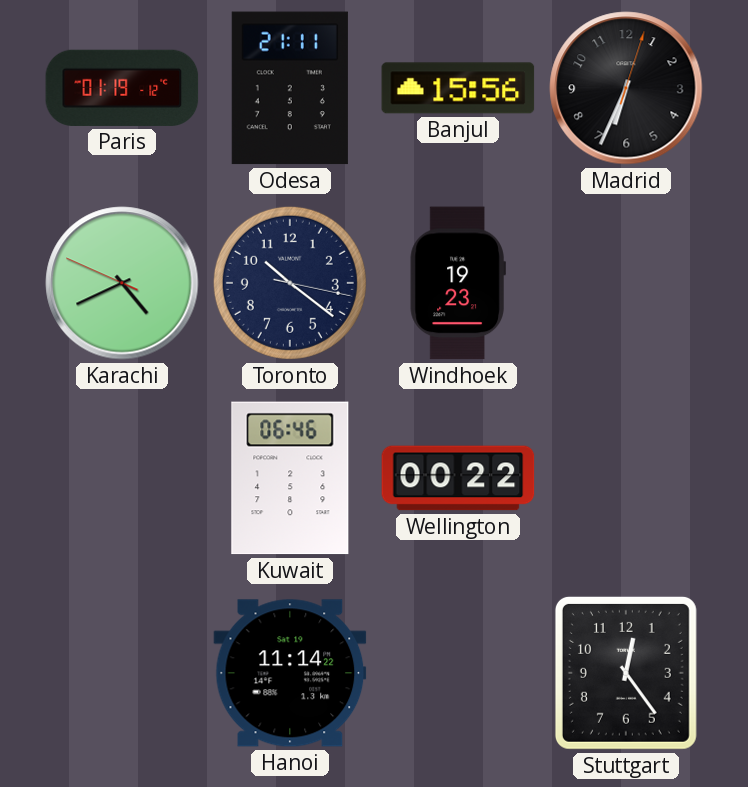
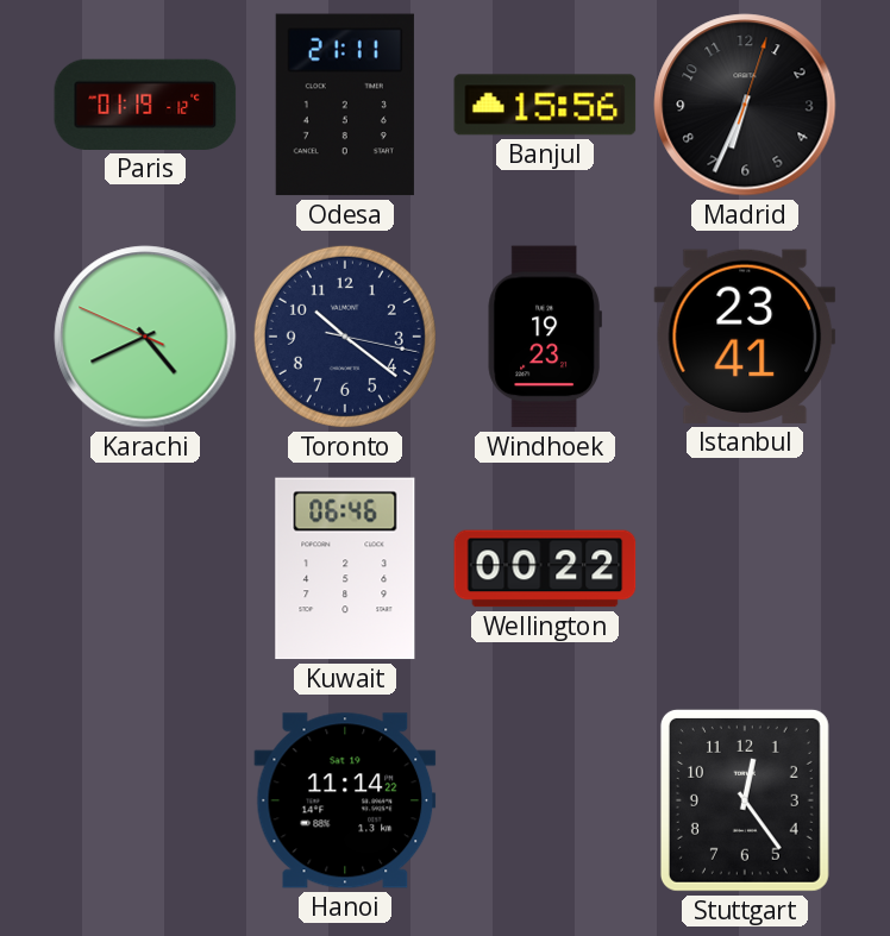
Istanbul: none -> 23:41 (745, 337)
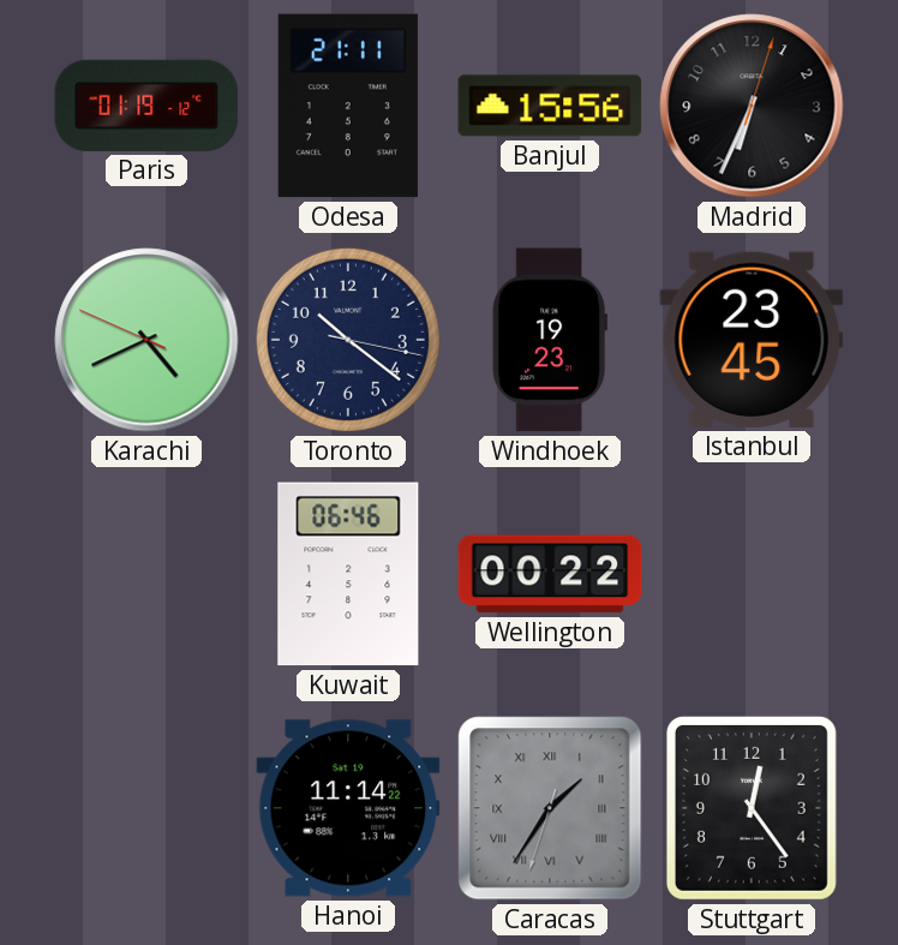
Istanbul: 23:41 -> 23:45 (752, 340)
Caracas: none -> 1:35 (550, 808)
